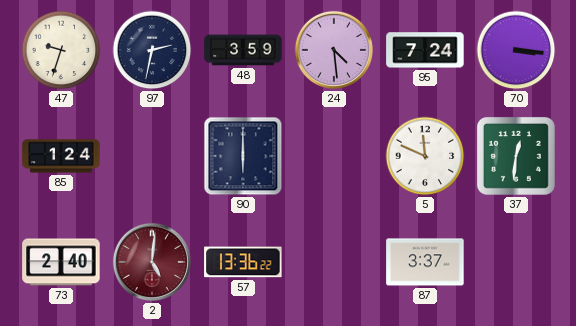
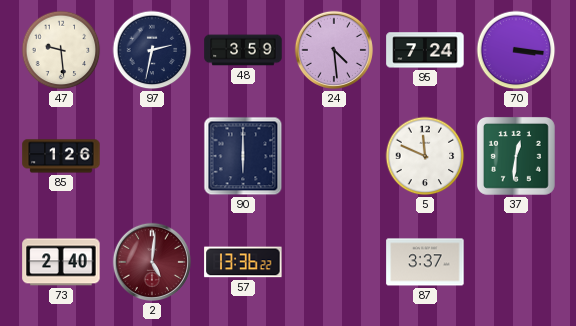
47: 9:33 -> 9:29 (61, 50)
85: 1:24 -> 1:26 (61, 156)
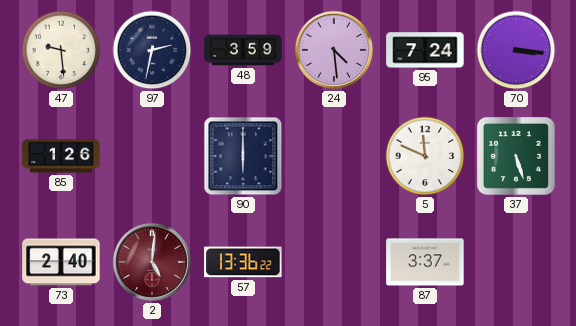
37: 12:31 -> 5:27 (516, 156)
